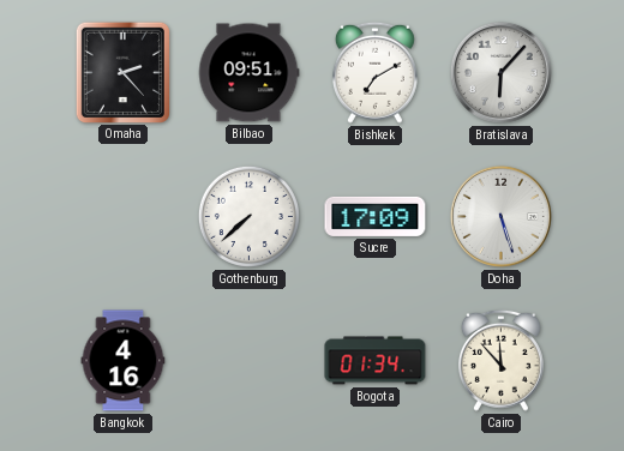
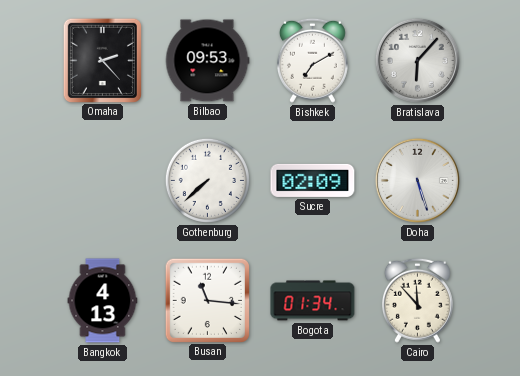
Bilbao: 09:51 -> 09:53 (207, 61)
Sucre: 17:09 -> 02:09 (313, 180)
Bangkok: 4:16 -> 4:13 (103, 301)
Busan: none -> 11:16 (207, 300)
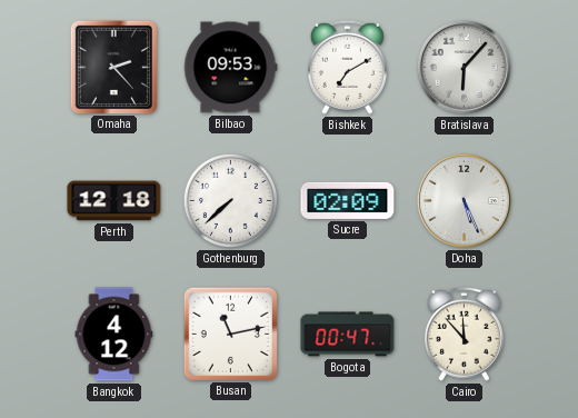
Perth: none -> 12:18 (114, 201)
Doha: 5:27 -> 5:26 (464, 200)
Bangkok: 4:13 -> 4:12 (114, 335)
Busan: 11:16 -> 11:13 (230, 334)
Bogota: 01:34 -> 00:47 (348, 335)
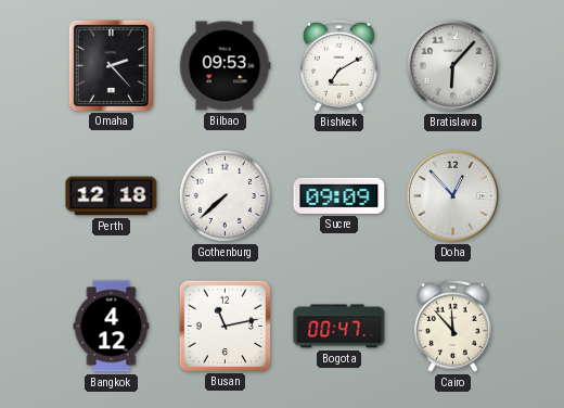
Sucre: 02:09 -> 09:09 (339, 195)
Doha: 5:26 -> 12:53 (452, 195)
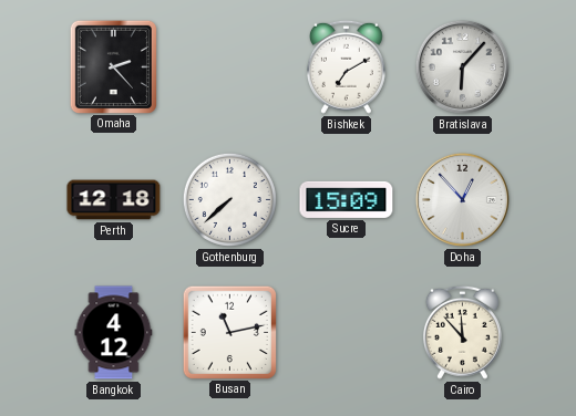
Bilbao: 09:53 -> none (225, 66)
Sucre: 09:09 -> 15:09 (347, 199)
Bogota: 00:47 -> none (339, 327)
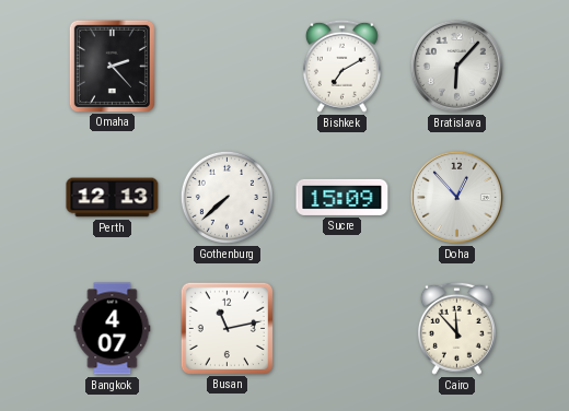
Perth: 12:18 -> 12:13 (113, 198)
Bangkok: 4:12 -> 4:07 (113, 329)
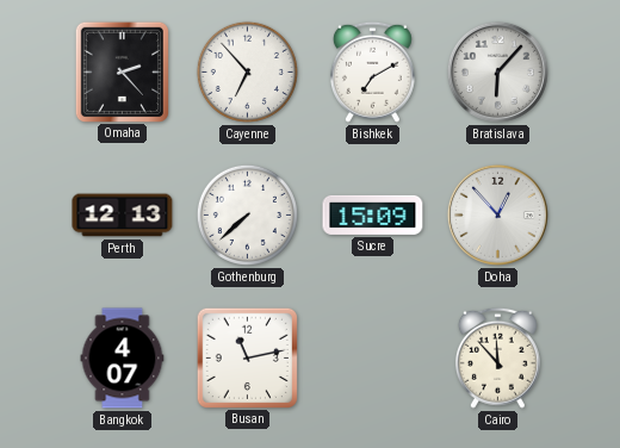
Cayenne: none -> 6:53 (247, 71)
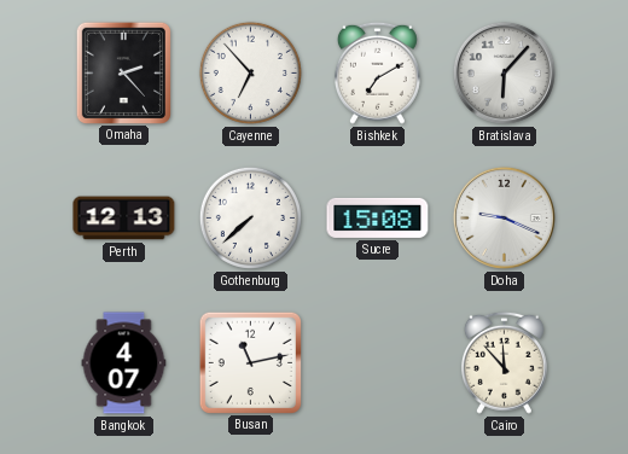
Sucre: 15:09 -> 15:08 (378, 217)
Doha: 12:53 -> 9:19 (504, 217)
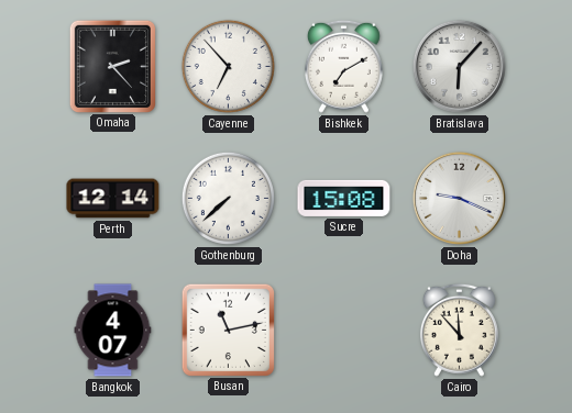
Perth: 12:13 -> 12:14 (113, 199)
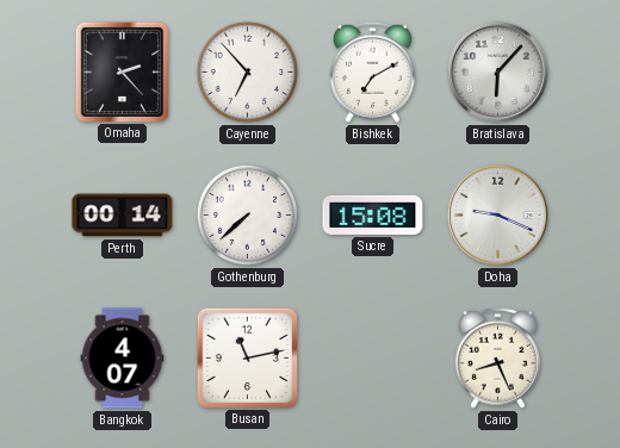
Perth: 12:14 -> 00:14 (123, 216)
Cairo: 11:53 -> 8:26 (497, 357)
